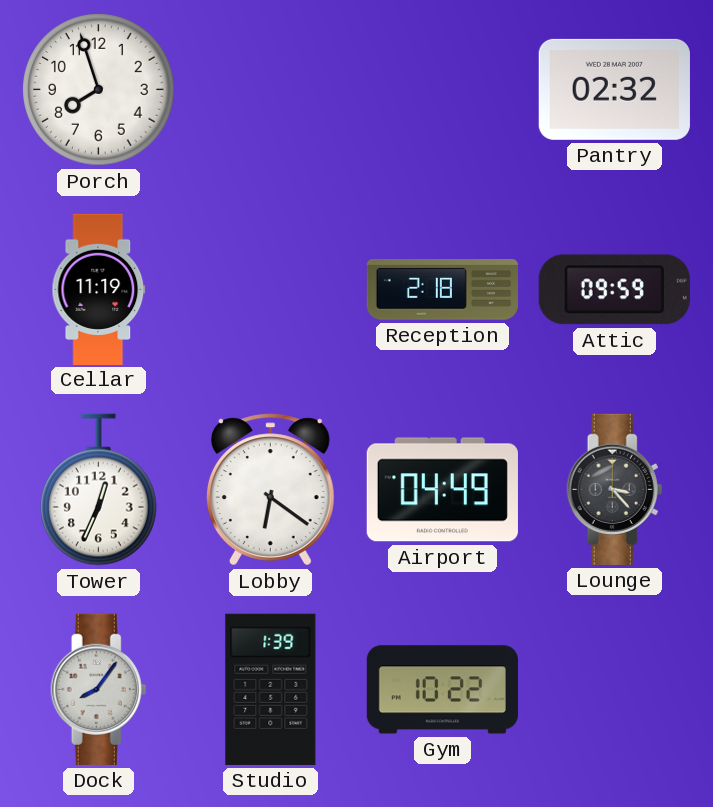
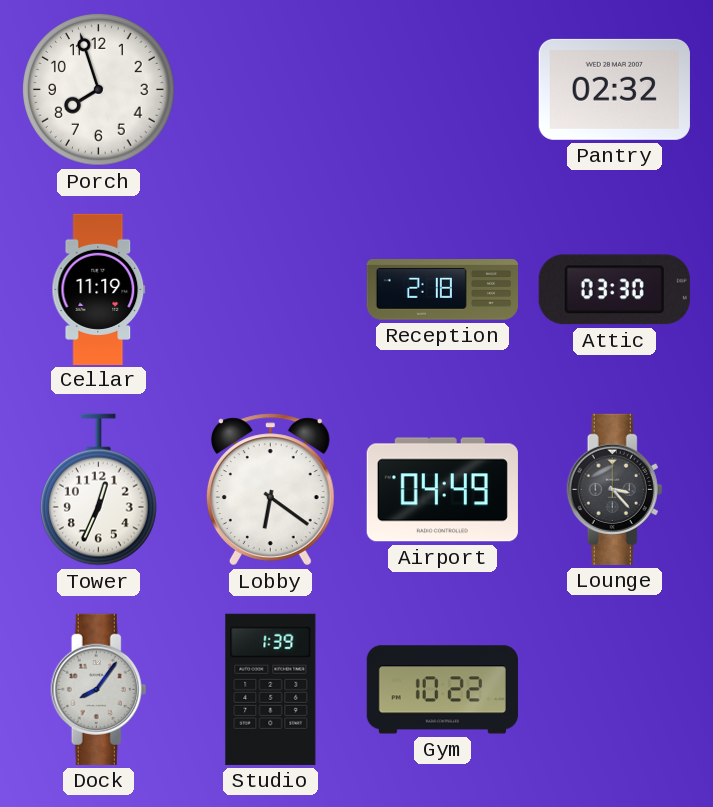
Attic: 09:59 -> 03:30 (614, 290)
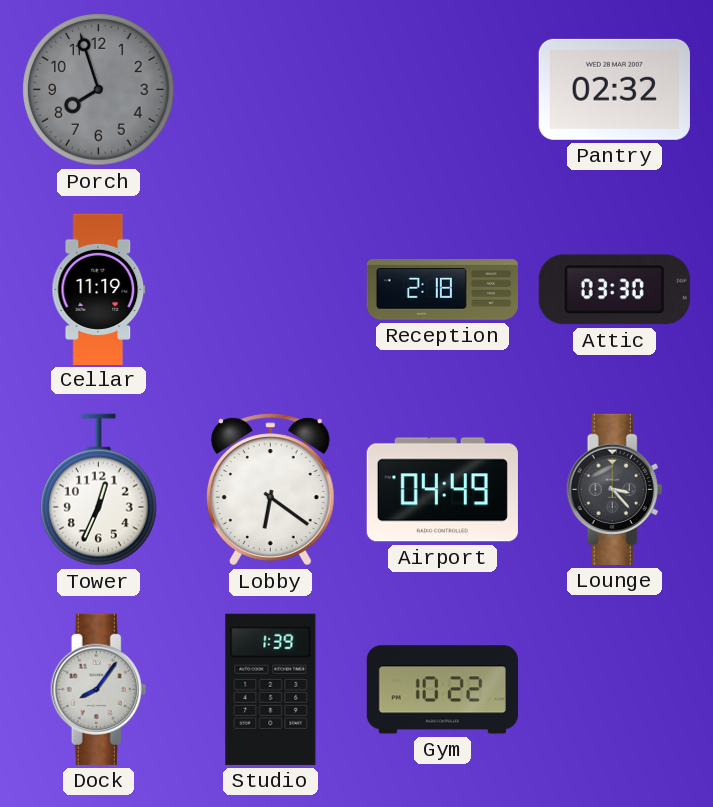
Porch dial: white -> grey (99, 90)
